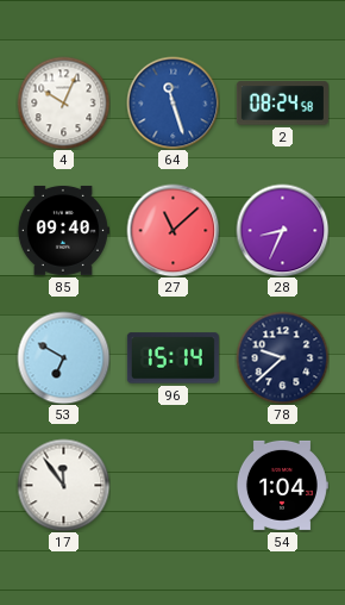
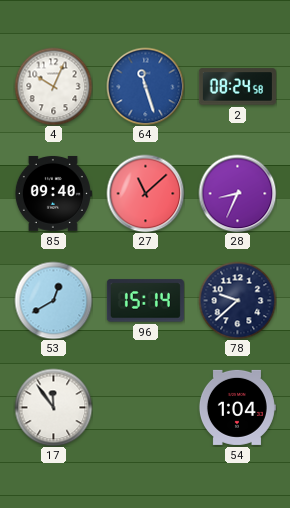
53: 6:50 -> 12:40 (53, 300)
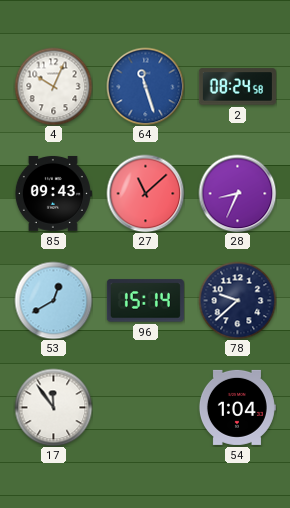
85: 09:40 -> 09:43 (53, 193)
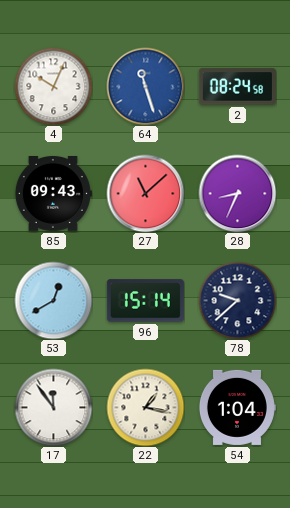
22: none -> 1:17 (145, 407)
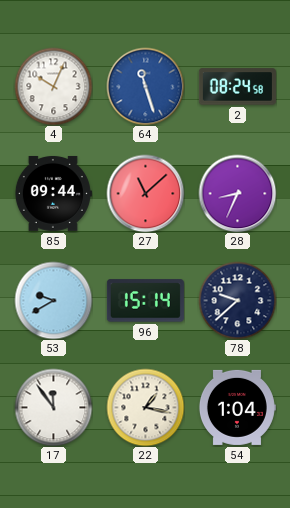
85: 09:43 -> 09:44 (53, 193)
53: 12:40 -> 9:40 (53, 300)
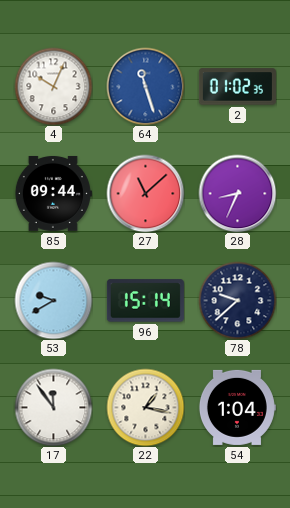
2: 08:24 -> 01:02 (237, 87)
